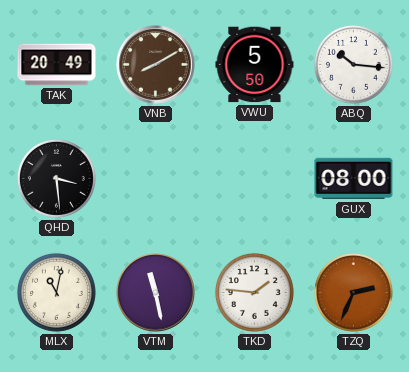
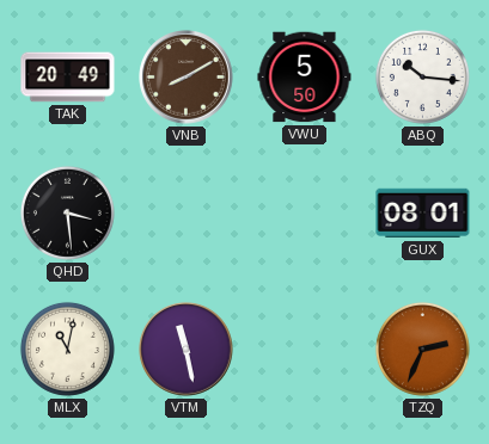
GUX: 08:00 -> 08:01 (423, 214)
TKD: 1:46 -> none (254, 292)
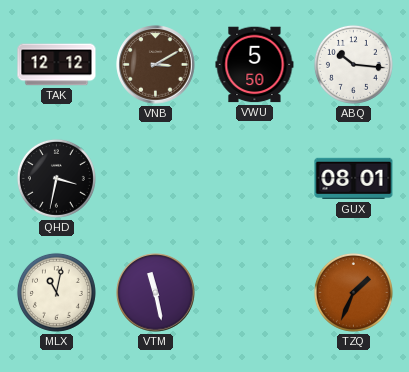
TAK: 20:49 -> 12:12 (57, 65)
VNB: 8:10 -> 3:10 (156, 65)
QHD: 3:29 -> 3:32 (56, 178)
TZQ: 2:34 -> 1:34 (353, 292)
